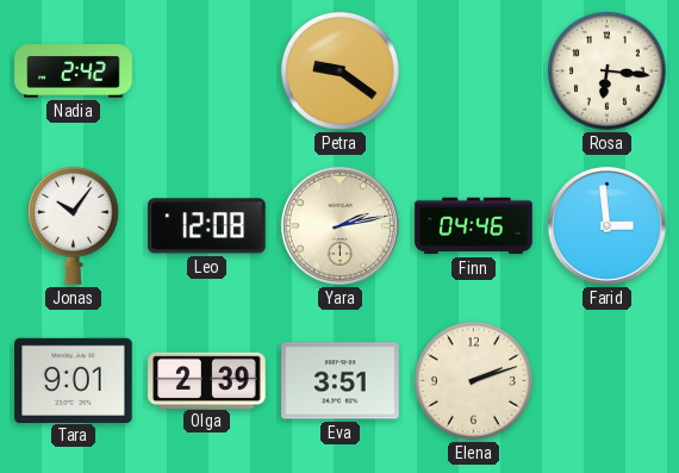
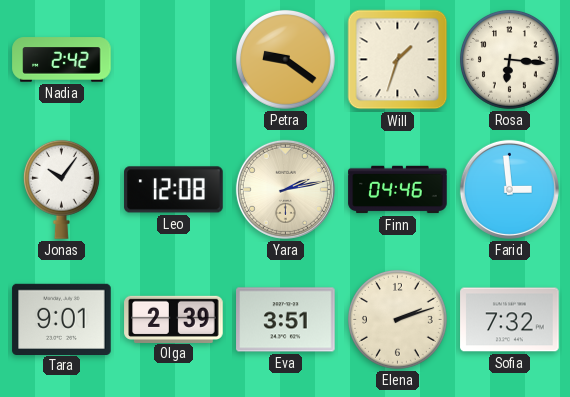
Will: none -> 1:33 (398, 60)
Sofia: none -> 7:32 (510, 320)
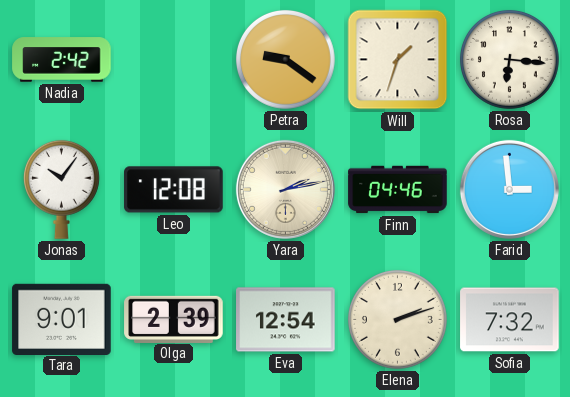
Eva: 3:51 -> 12:54 (286, 320)
